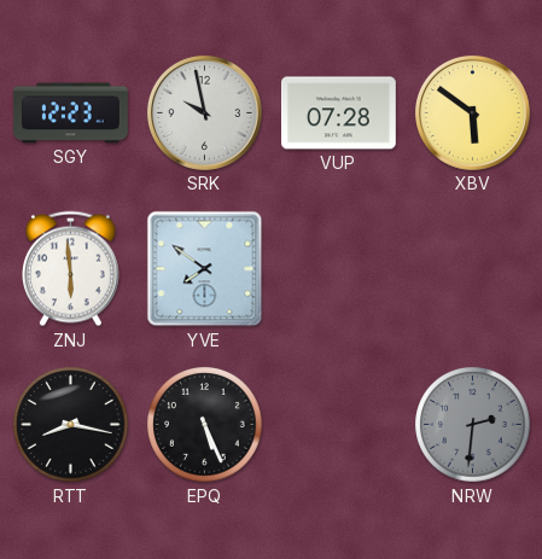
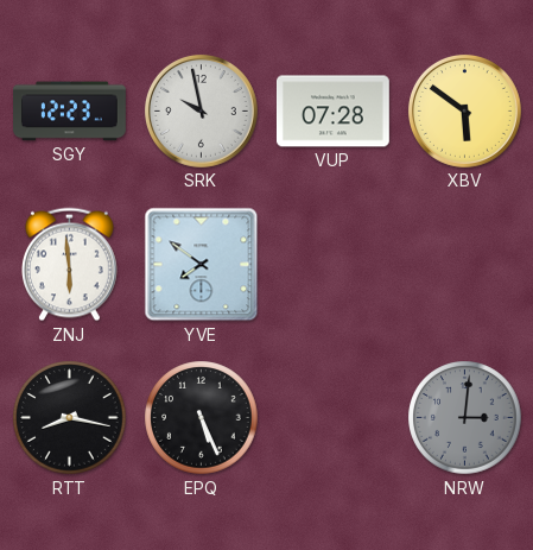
NRW: 2:31 -> 3:01 (465, 418)
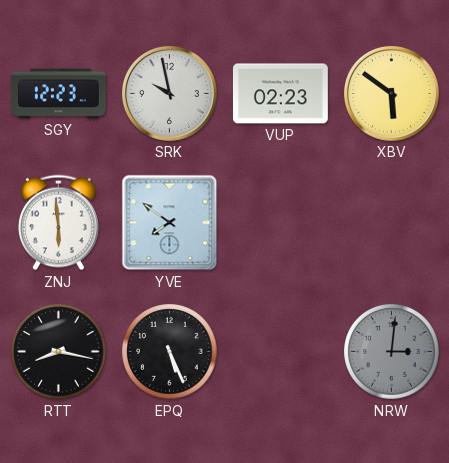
VUP: 07:28 -> 02:23 (281, 94)
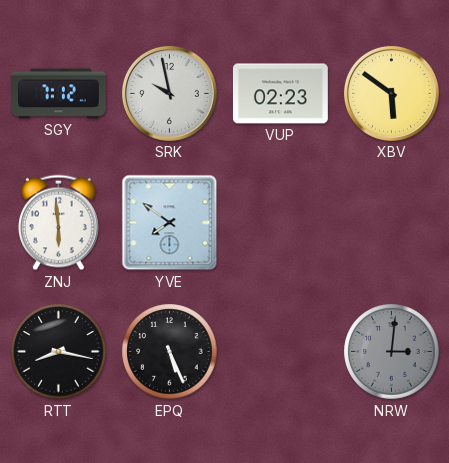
SGY: 12:23 -> 7:12 (59, 94)
